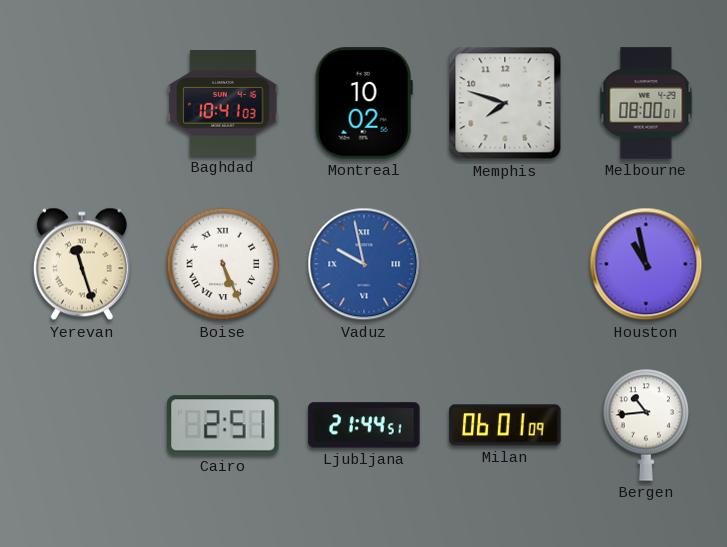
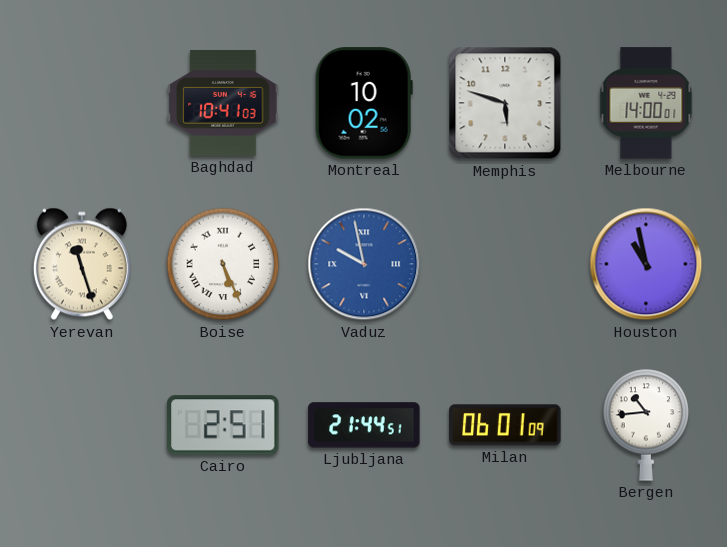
Memphis: 7:48 -> 5:48 (505, 103)
Melbourne: 08:00 -> 14:00 (646, 103)
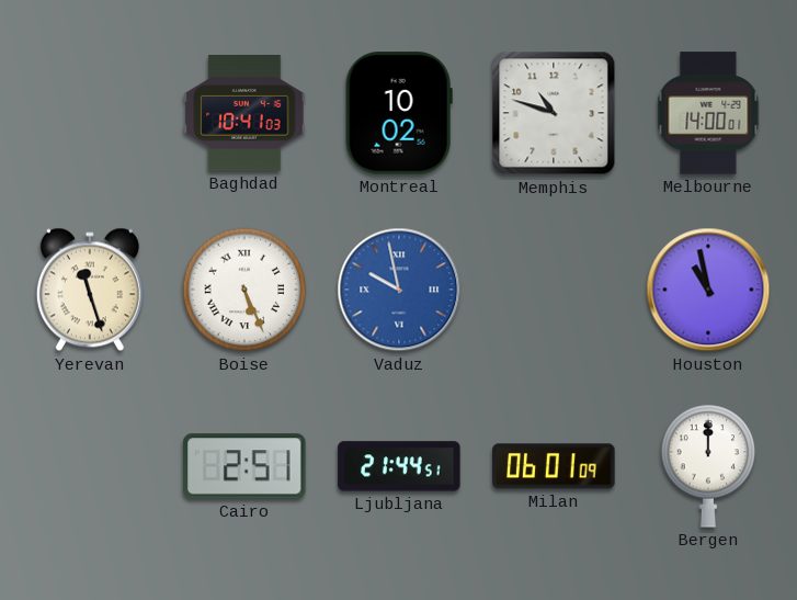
Memphis: 5:48 -> 10:48 (554, 113)
Bergen: 10:44 -> 12:00 (708, 466)
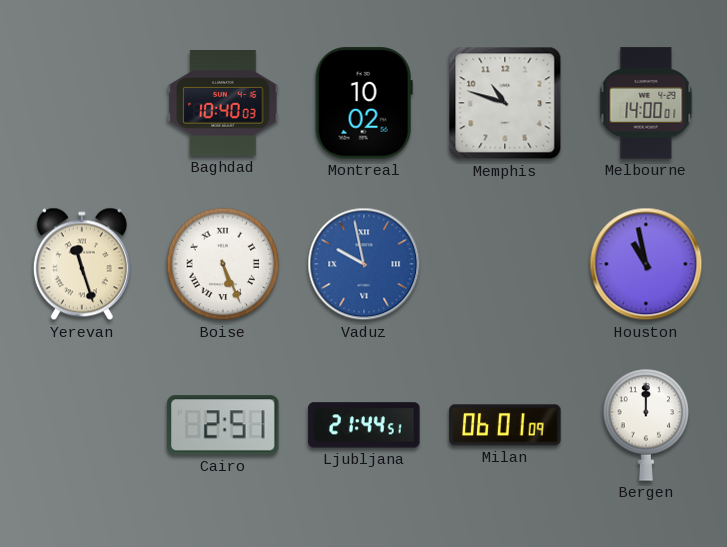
Baghdad: 10:41 -> 10:40 (223, 103)
